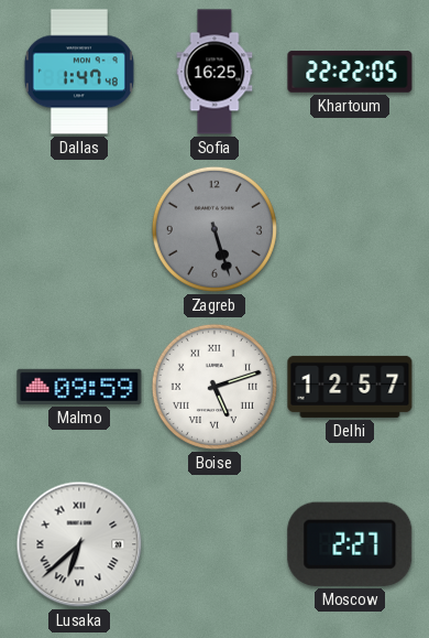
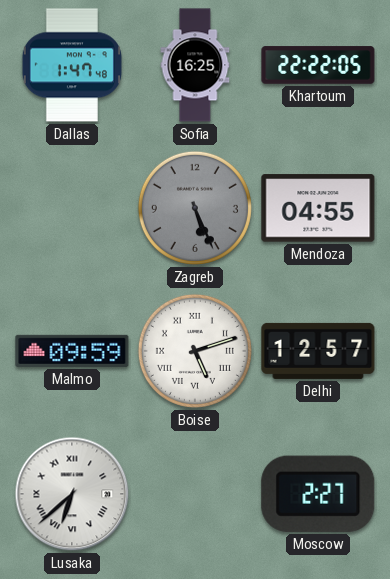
Zagreb: 5:27 -> 5:26 (195, 208)
Mendoza: none -> 04:55 (318, 208)
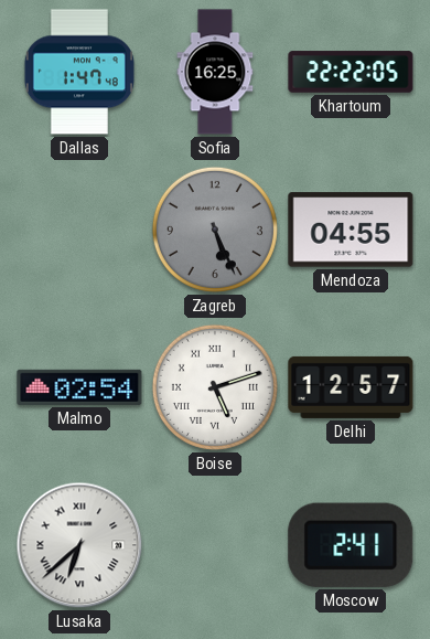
Malmo: 09:59 -> 02:54 (79, 387)
Moscow: 2:27 -> 2:41 (351, 545)
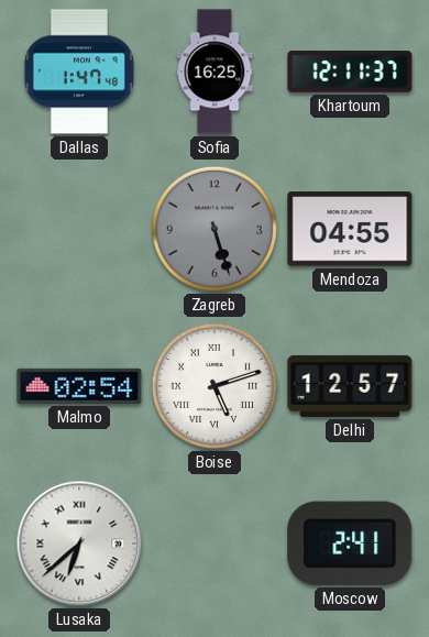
Khartoum: 22:22 -> 12:11 (350, 72)
Zagreb: 5:26 -> 5:27 (215, 229)
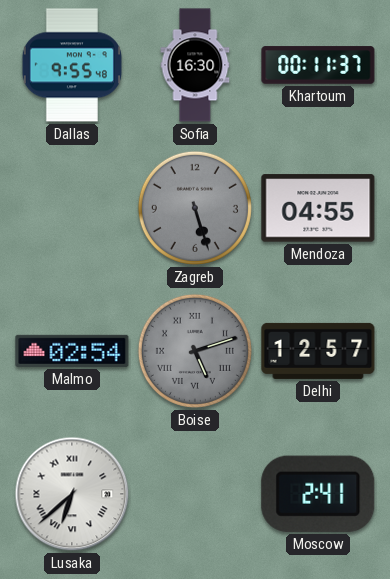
Dallas: 1:47 -> 9:55 (72, 65)
Sofia: 16:25 -> 16:30 (195, 65)
Khartoum: 12:11 -> 00:11 (318, 65)
Boise dial: white -> grey (195, 351)
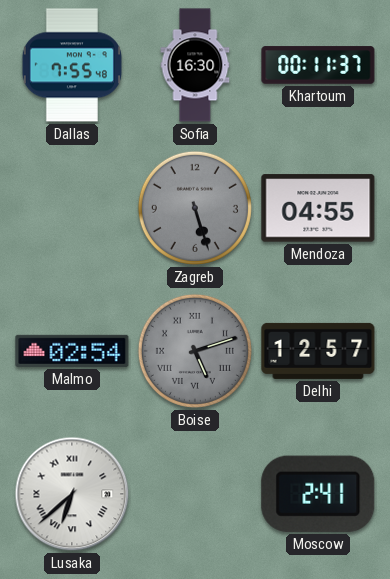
Dallas: 9:55 -> 7:55 (72, 65)
